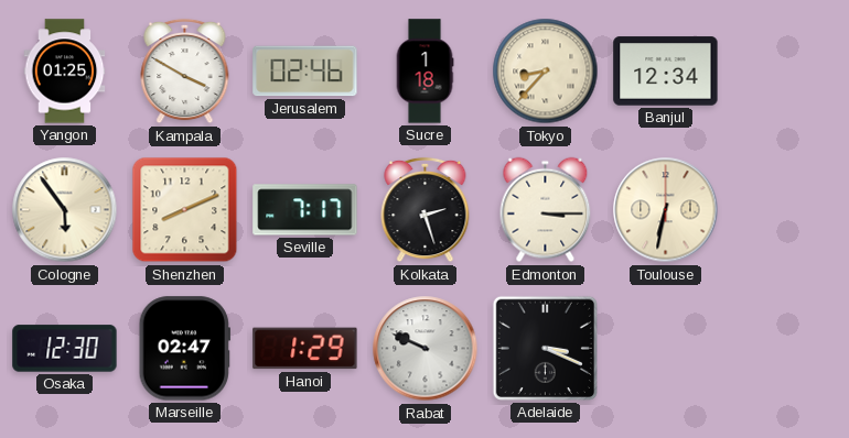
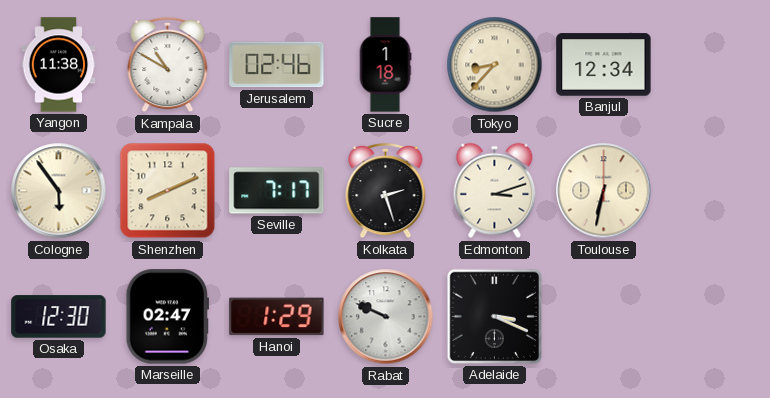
Yangon: 01:25 -> 11:38 (59, 65)
Kampala: 3:50 -> 10:50 (168, 65)
Edmonton: 3:15 -> 3:12 (495, 191)
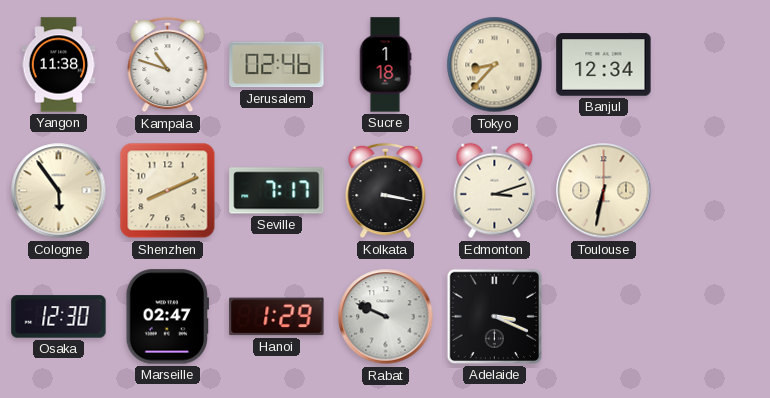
Kampala: 10:50 -> 10:48 (168, 65)
Kolkata: 2:27 -> 3:17 (386, 191)
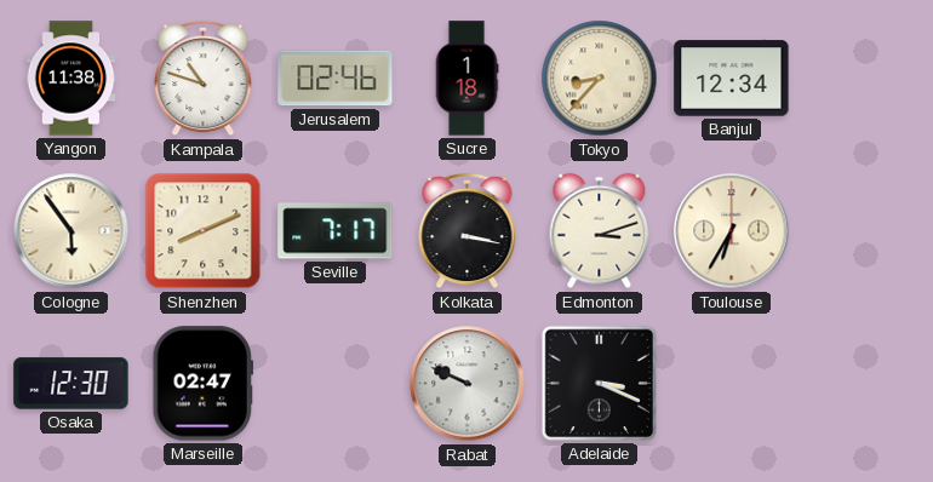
Toulouse: 6:32 -> 6:35 (732, 231)
Hanoi: 1:29 -> none (277, 317)
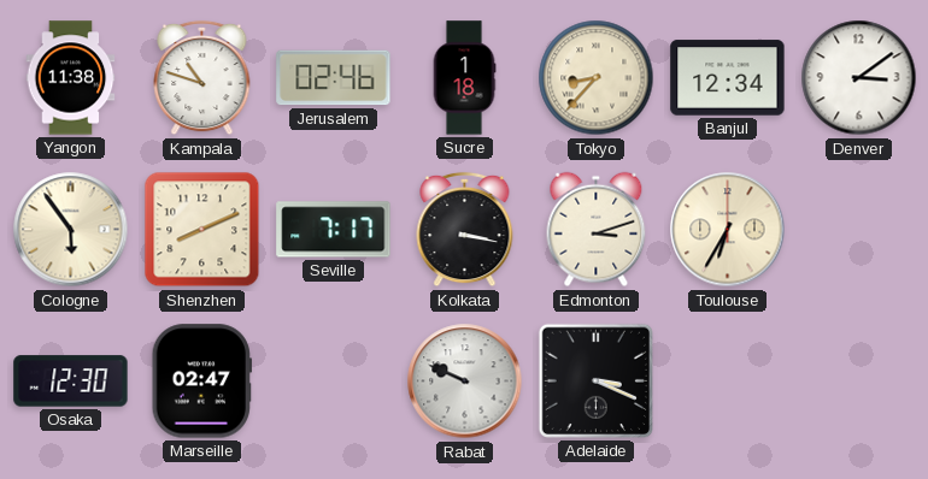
Denver: none -> 3:09 (859, 78)
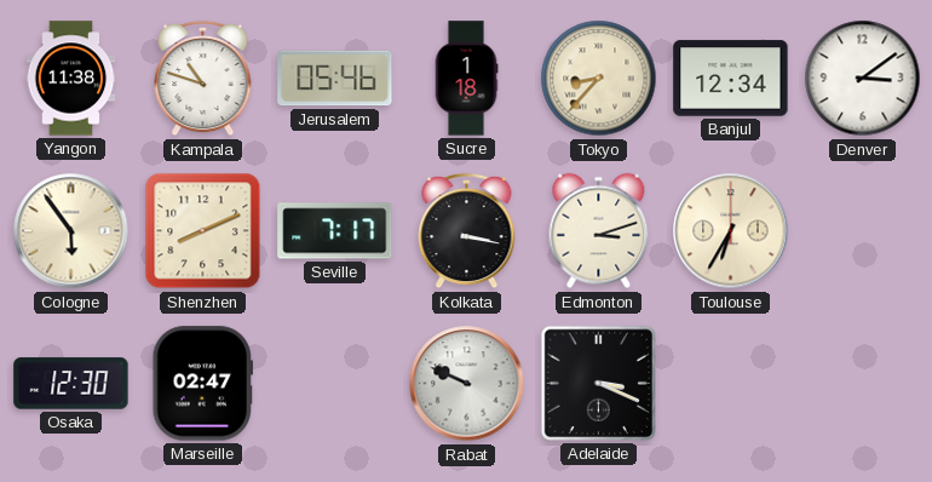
Jerusalem: 02:46 -> 05:46 (335, 79)
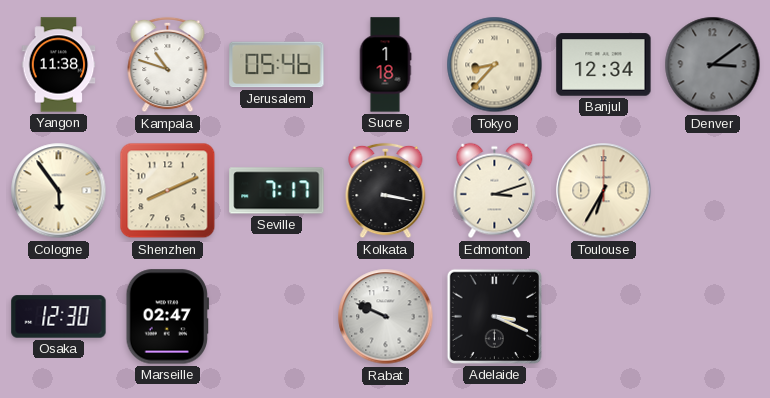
Denver dial: white -> grey (713, 65)
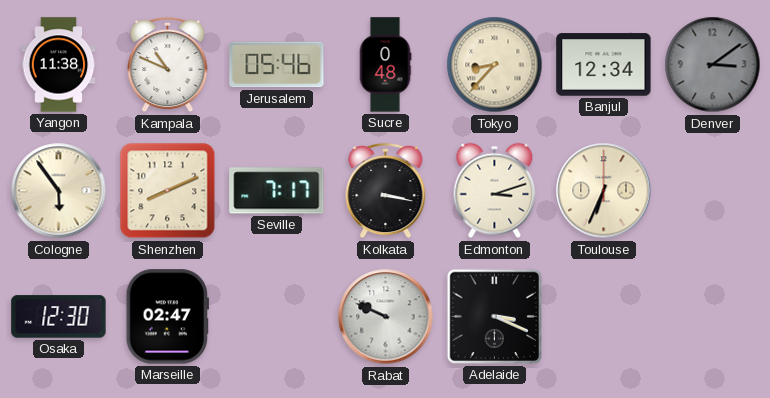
Kampala: 10:48 -> 10:49 (168, 65)
Sucre: 1:18 -> 0:48 (385, 65)
Toulouse: 6:35 -> 6:34 (604, 191)
